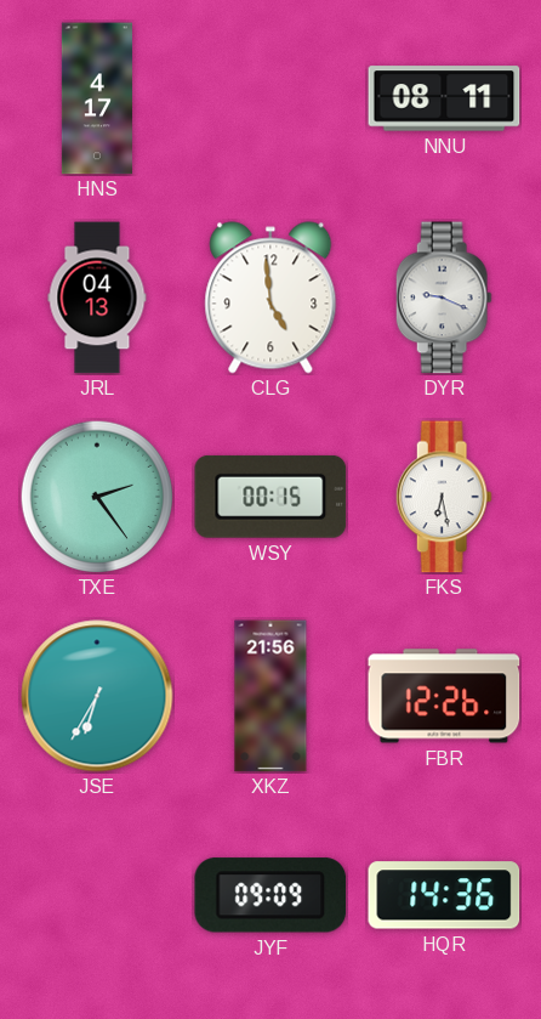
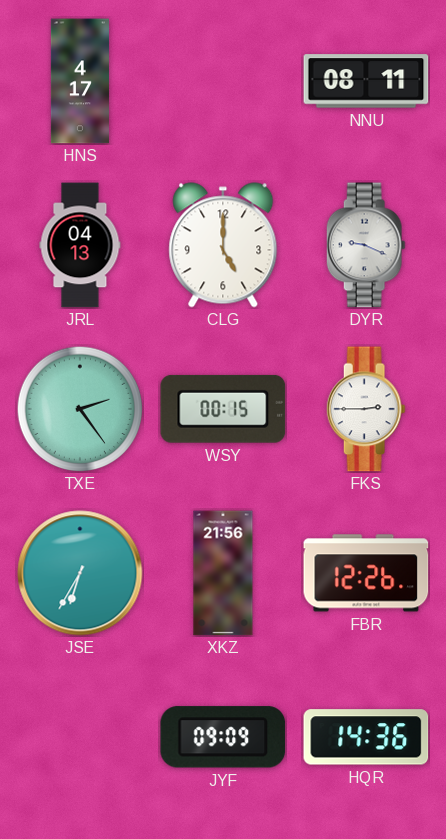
CLG: 4:59 -> 5:00 (223, 245)
FKS: 6:28 -> 2:45 (366, 409)
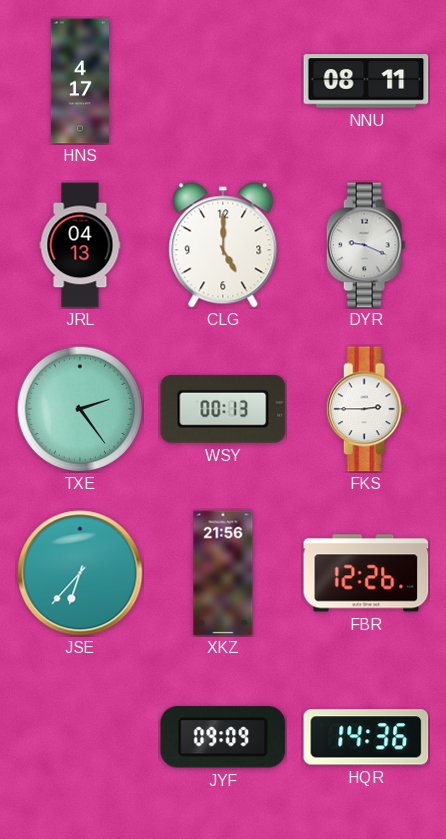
WSY: 00:15 -> 00:13 (223, 409)
JSE: 6:35 -> 6:37 (80, 573)
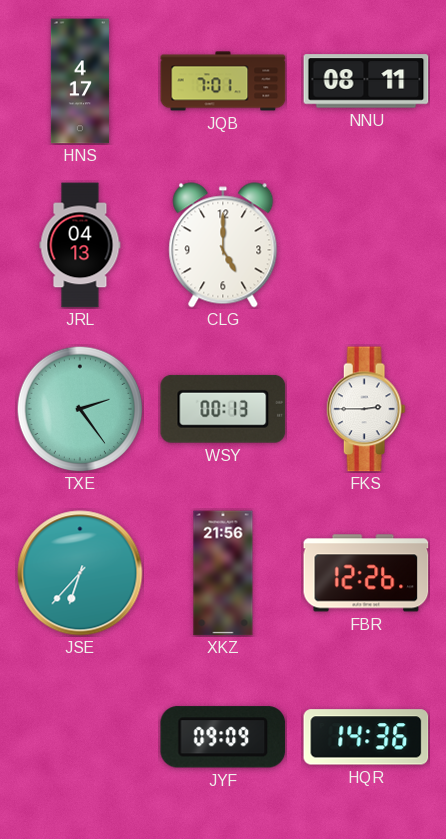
JQB: none -> 7:01 (223, 81)
DYR: 9:19 -> none (366, 245)
